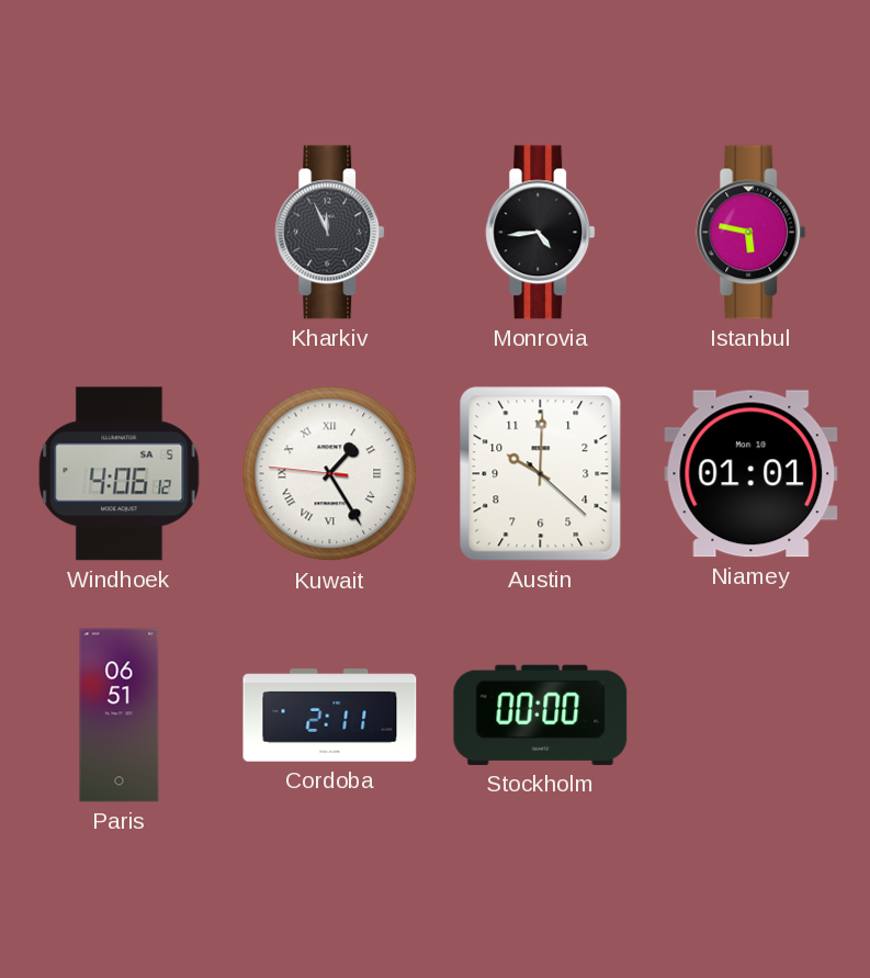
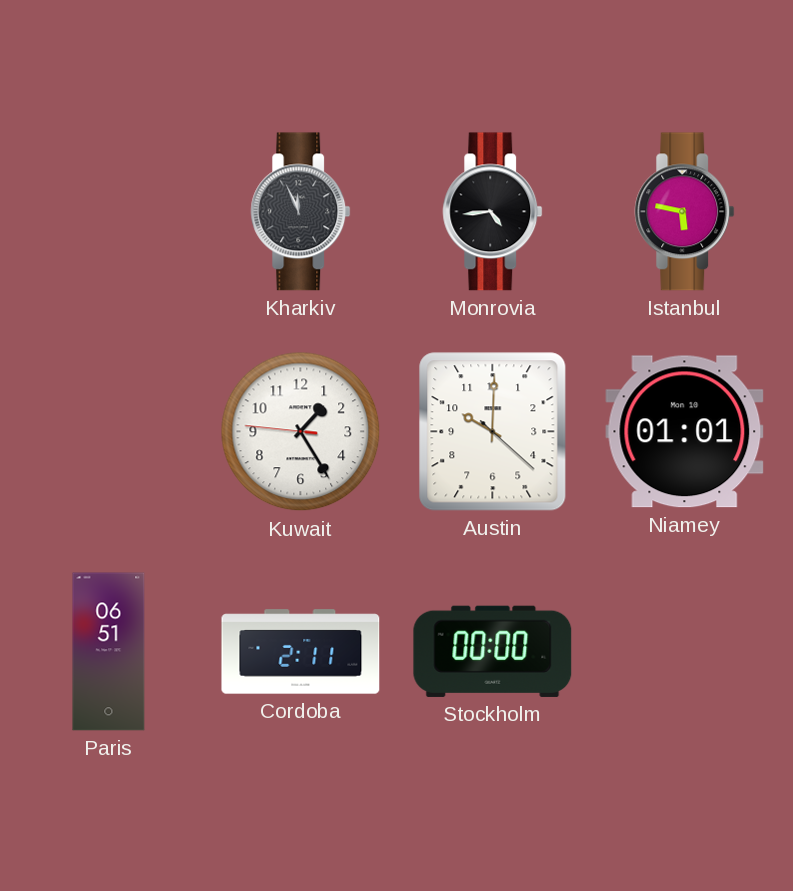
Windhoek: 4:06 -> none (120, 474)
Kuwait numerals: Roman -> Arabic (301, 432)
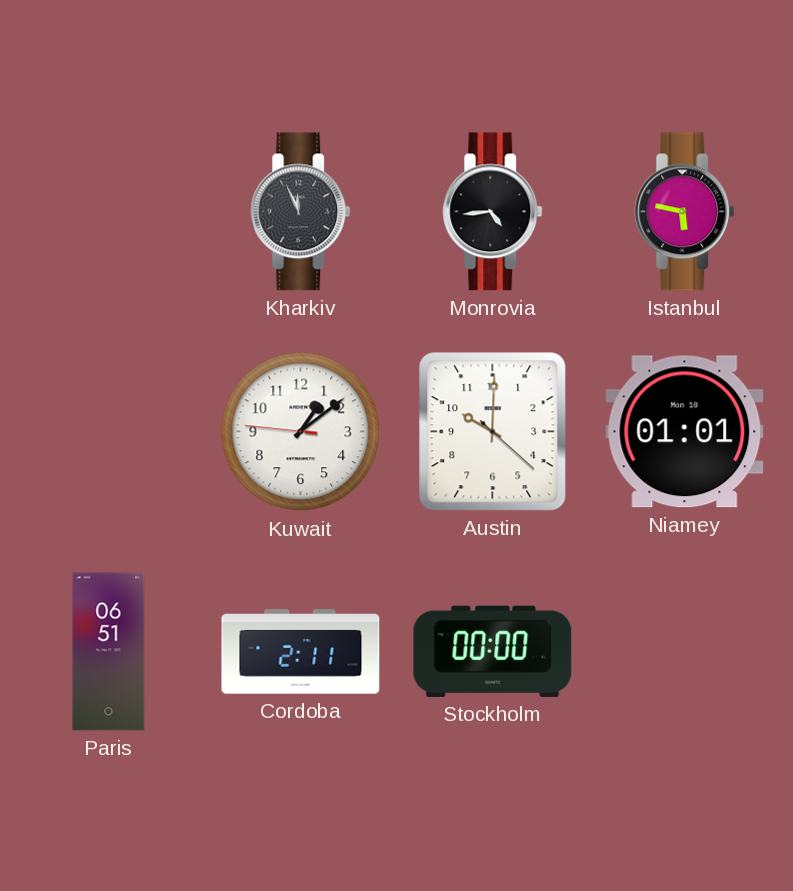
Kuwait: 1:24 -> 1:08 (301, 432)
